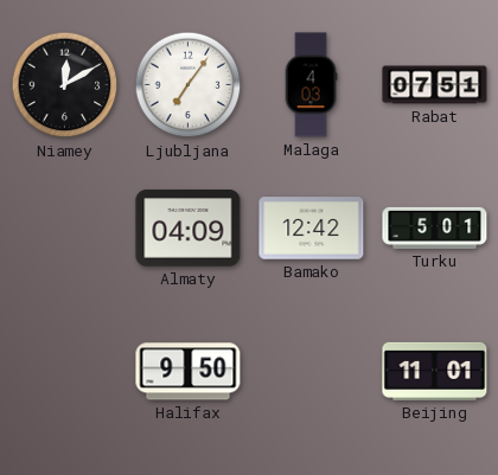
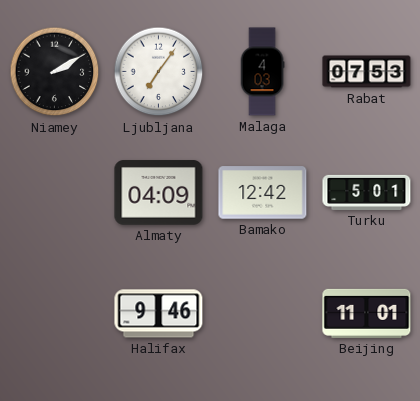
Niamey: 12:10 -> 2:10 (55, 72)
Rabat: 07:51 -> 07:53 (367, 72)
Halifax: 9:50 -> 9:46 (159, 314)
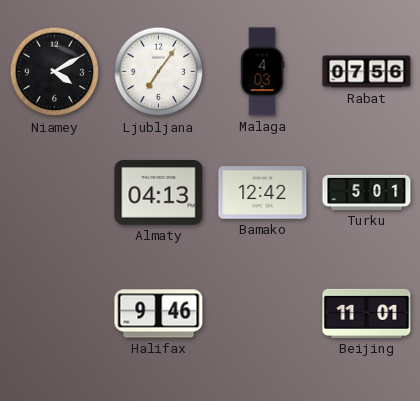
Niamey: 2:10 -> 4:10 (55, 72)
Rabat: 07:53 -> 07:56 (367, 72)
Almaty: 04:09 -> 04:13 (159, 193)
